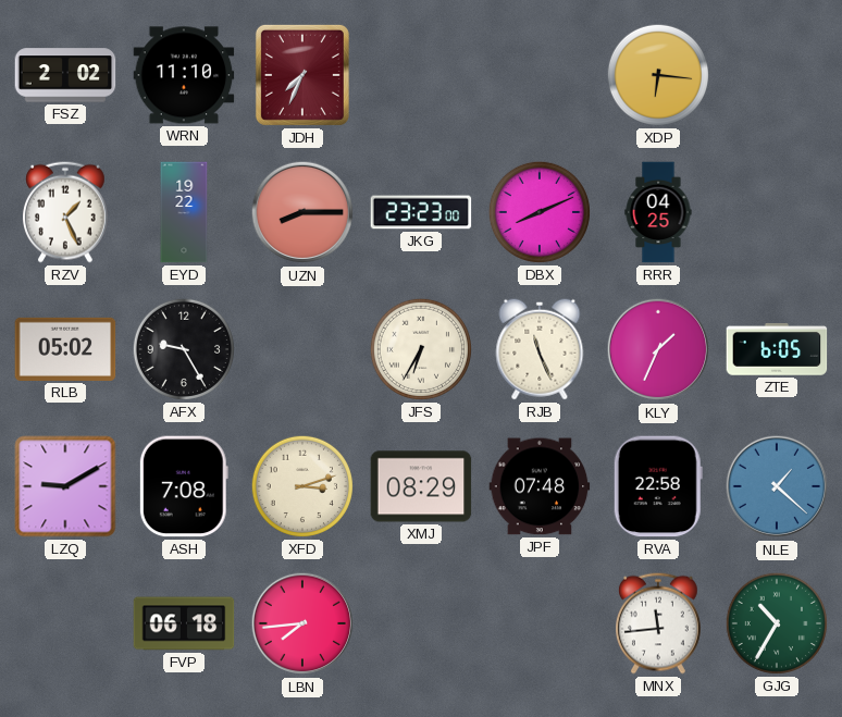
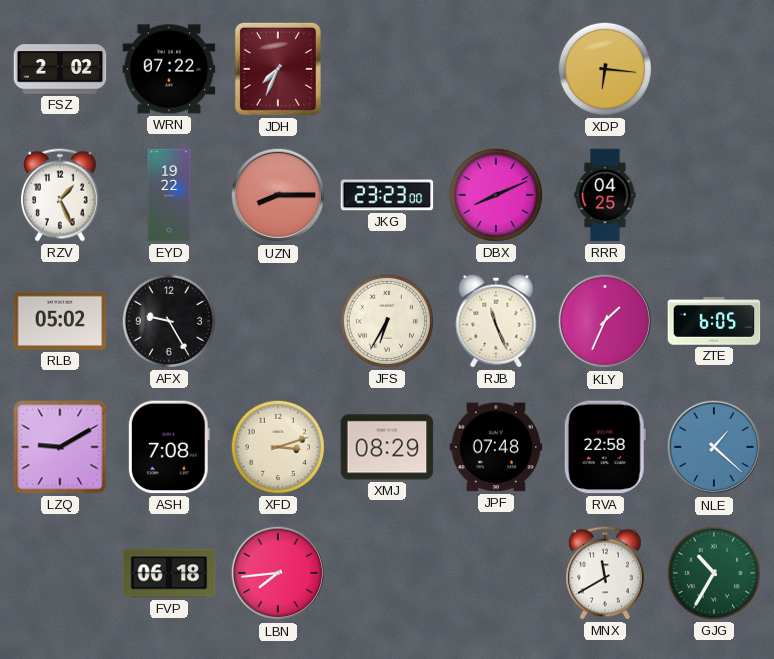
WRN: 11:10 -> 07:22 (169, 69)
MNX: 11:44 -> 11:40 (606, 573)
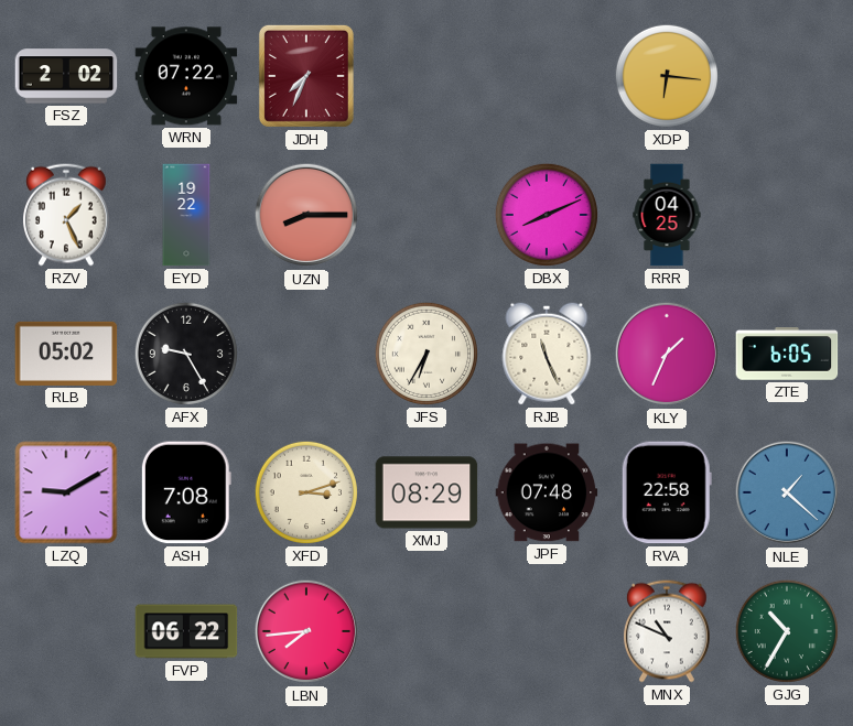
JKG: 23:23 -> none (387, 195)
FVP: 06:18 -> 06:22 (186, 631)
MNX: 11:40 -> 10:49 (668, 631)
